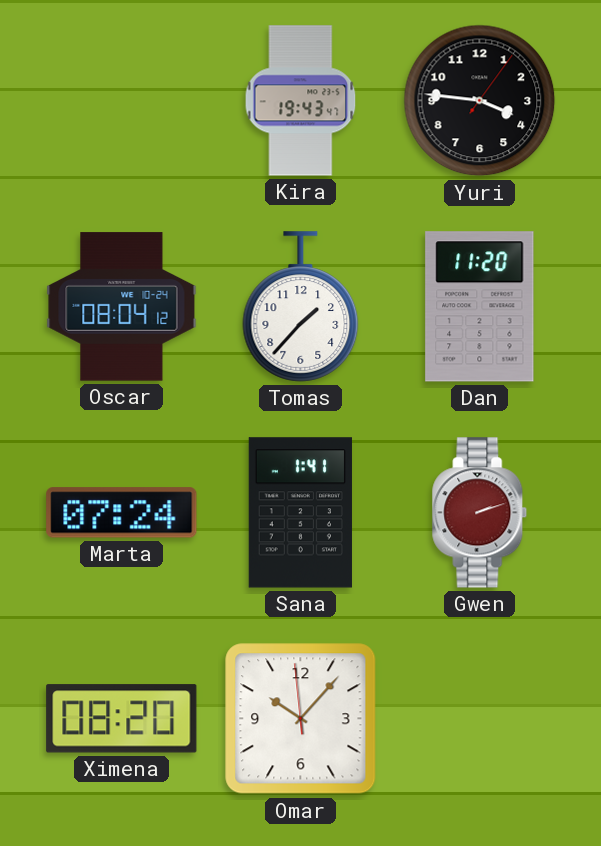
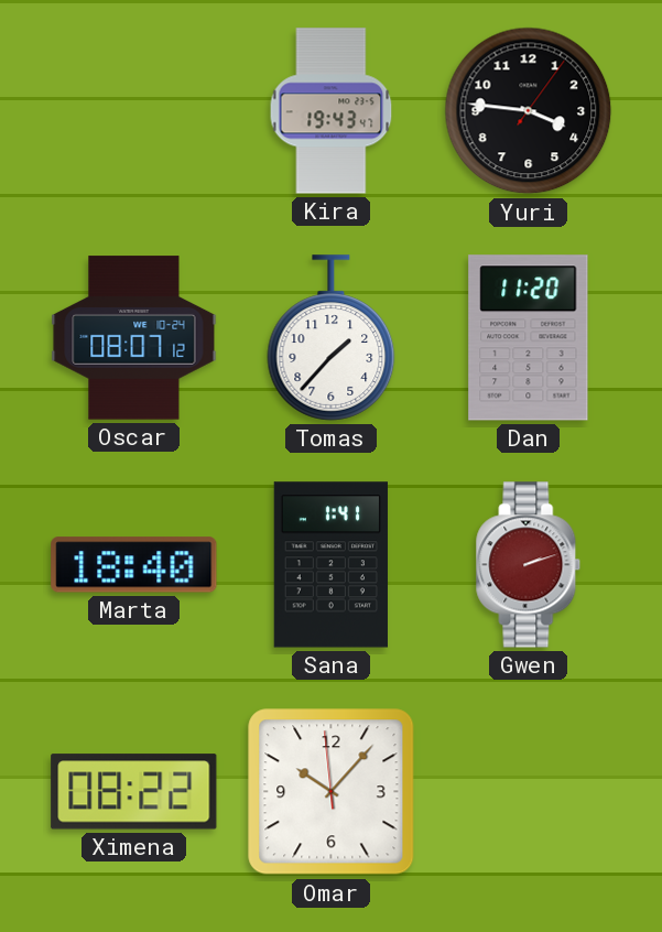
Oscar: 08:04 -> 08:07 (134, 338)
Marta: 07:24 -> 18:40 (134, 565)
Ximena: 08:20 -> 08:22 (134, 792)
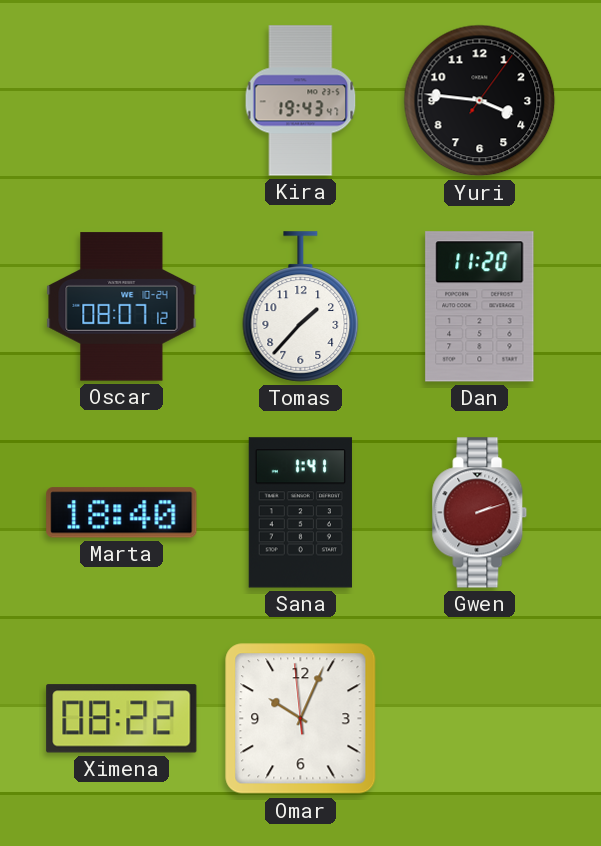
Omar: 10:06 -> 10:03 (301, 719)
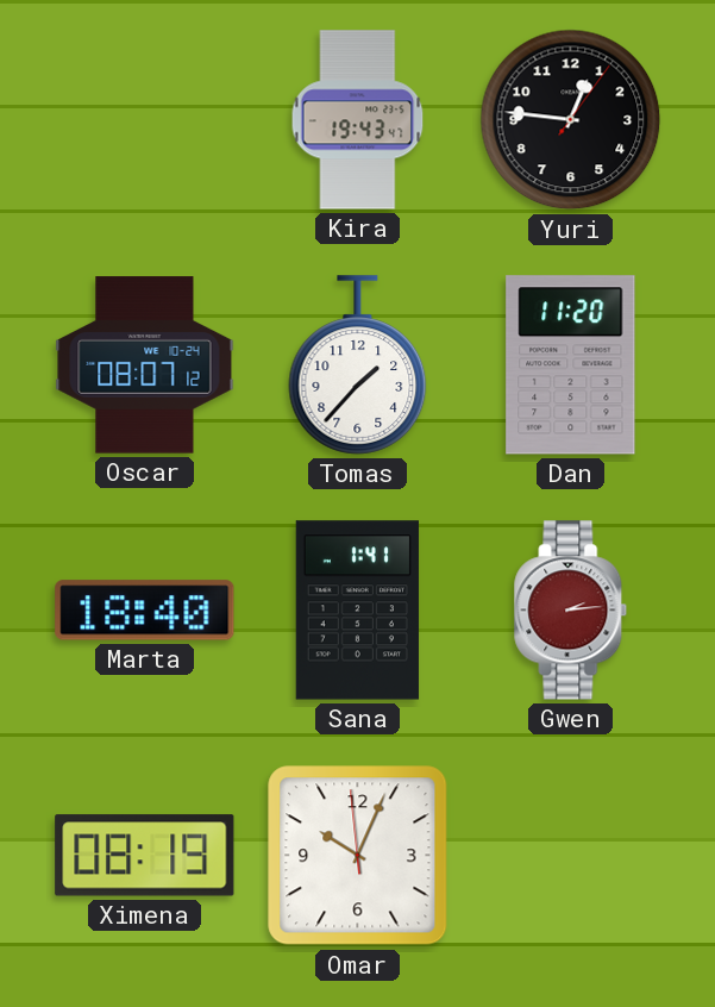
Yuri: 3:46 -> 12:46 (571, 120)
Gwen: 2:12 -> 2:14 (571, 611)
Ximena: 08:22 -> 08:19 (145, 856)
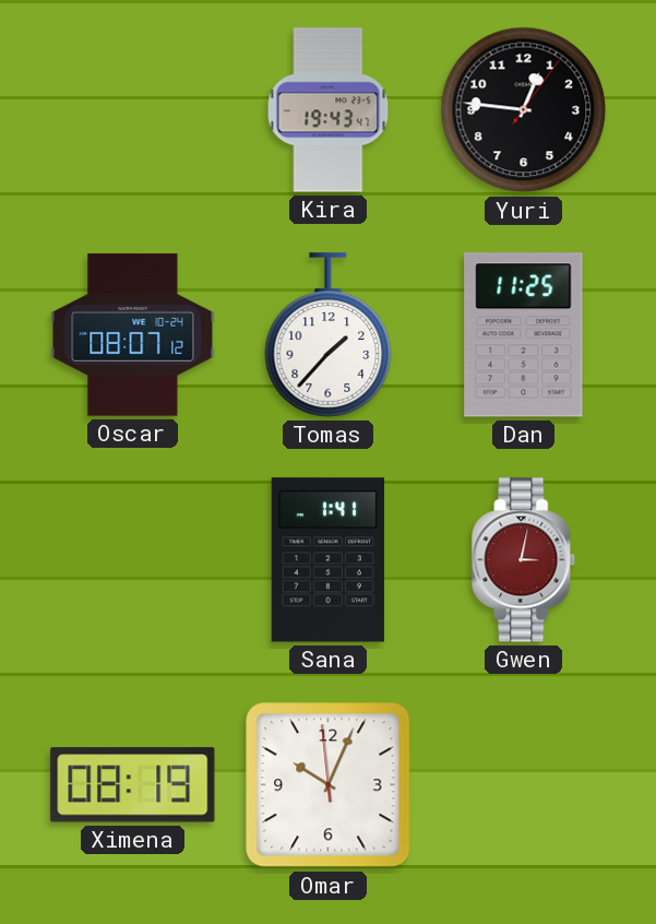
Dan: 11:20 -> 11:25 (524, 335)
Marta: 18:40 -> none (145, 611)
Gwen: 2:14 -> 3:02 (524, 560)
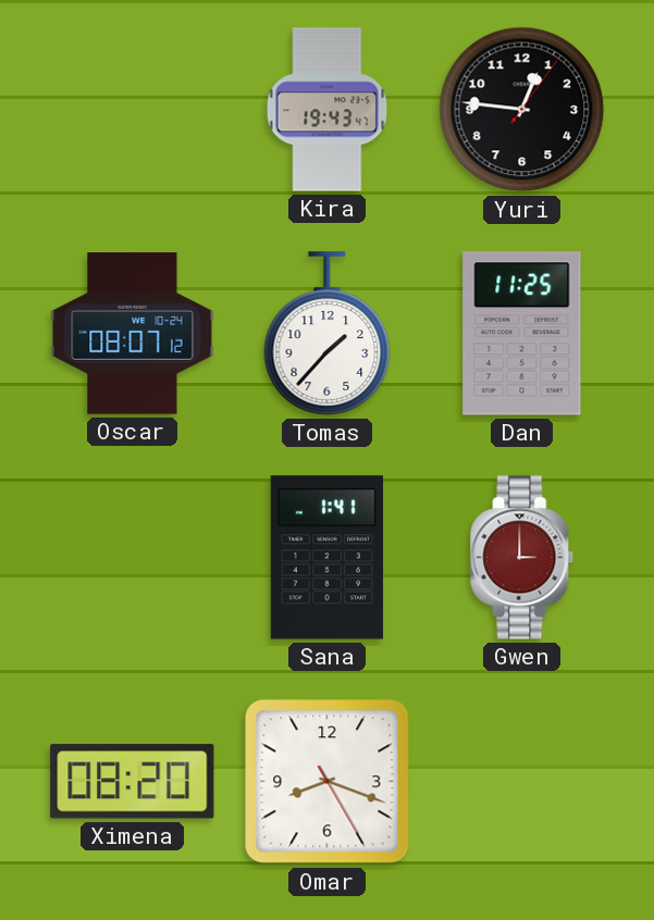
Gwen: 3:02 -> 3:00 (522, 558)
Ximena: 08:19 -> 08:20 (133, 782)
Omar: 10:03 -> 8:18 (328, 782)
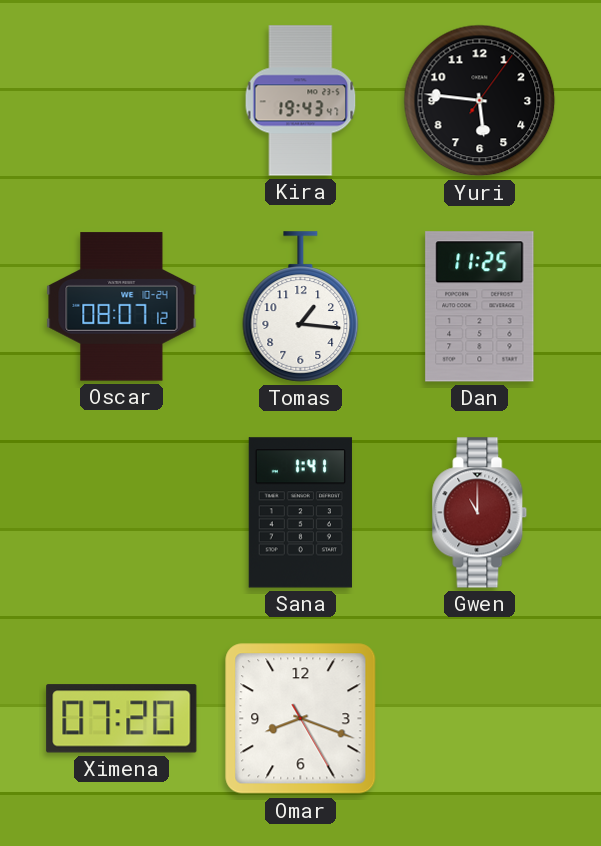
Yuri: 12:46 -> 5:46 (480, 101)
Tomas: 1:37 -> 1:16 (301, 307)
Gwen: 3:00 -> 11:00 (480, 513)
Ximena: 08:20 -> 07:20 (122, 719)
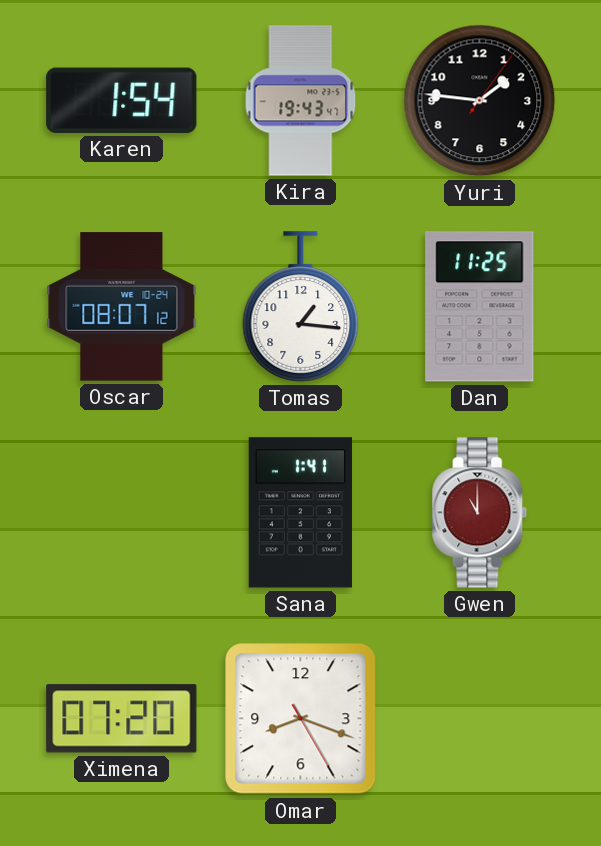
Karen: none -> 1:54 (122, 100)
Yuri: 5:46 -> 1:46 (480, 101)
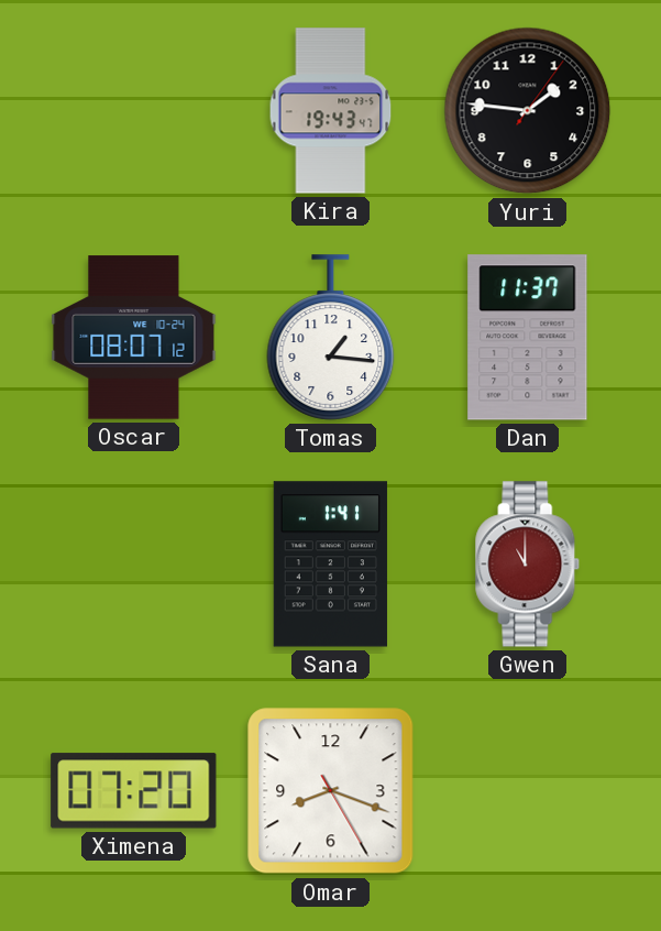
Karen: 1:54 -> none (122, 100)
Dan: 11:25 -> 11:37 (528, 338)
